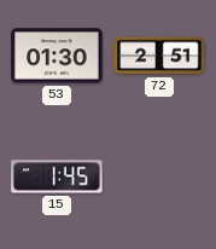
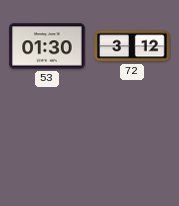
72: 2:51 -> 3:12 (132, 46)
15: 1:45 -> none (57, 176)
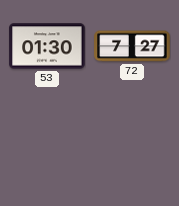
72: 3:12 -> 7:27 (132, 46)
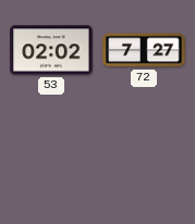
53: 01:30 -> 02:02 (51, 50)
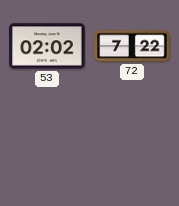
72: 7:27 -> 7:22 (132, 46)
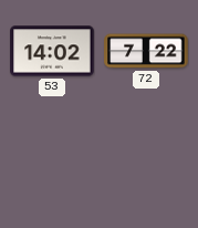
53: 02:02 -> 14:02 (52, 51)
